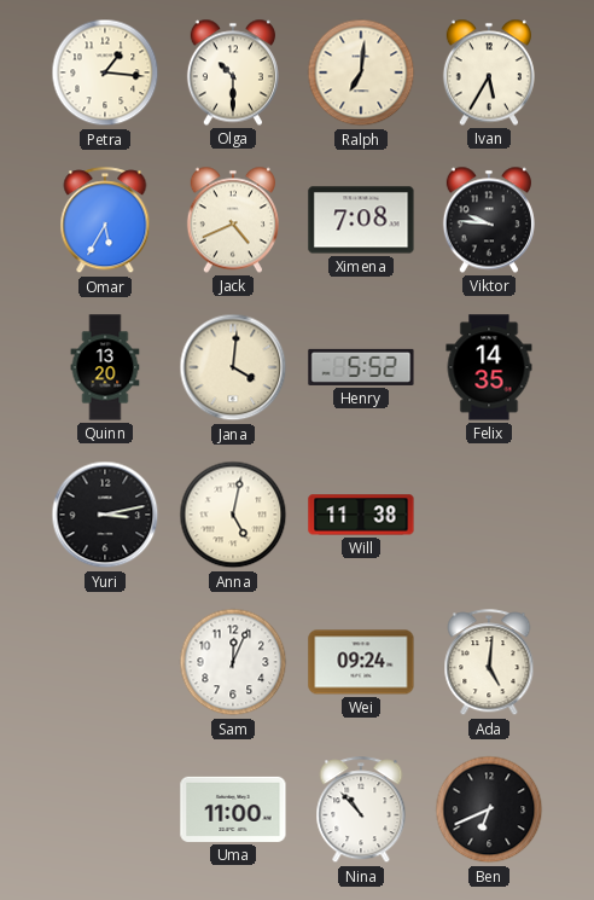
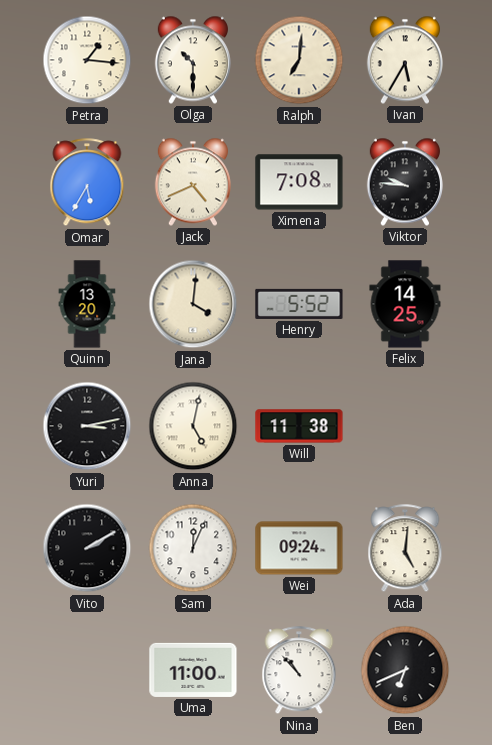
Felix: 14:35 -> 14:25 (405, 304)
Vito: none -> 2:10 (87, 548)
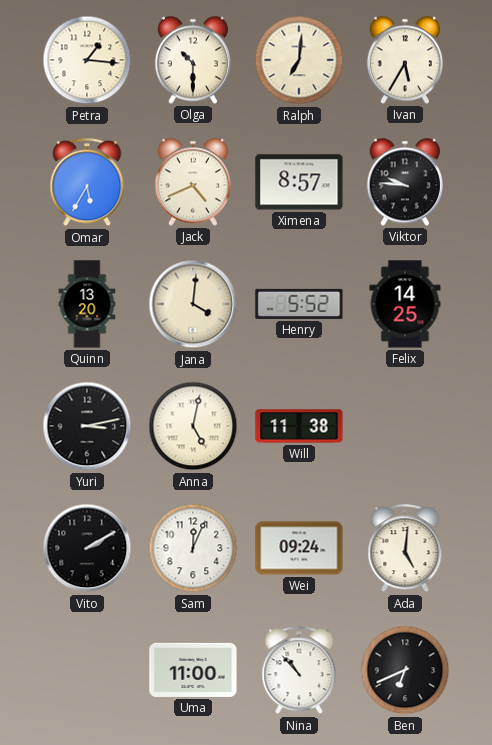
Ximena: 7:08 -> 8:57 (299, 182)
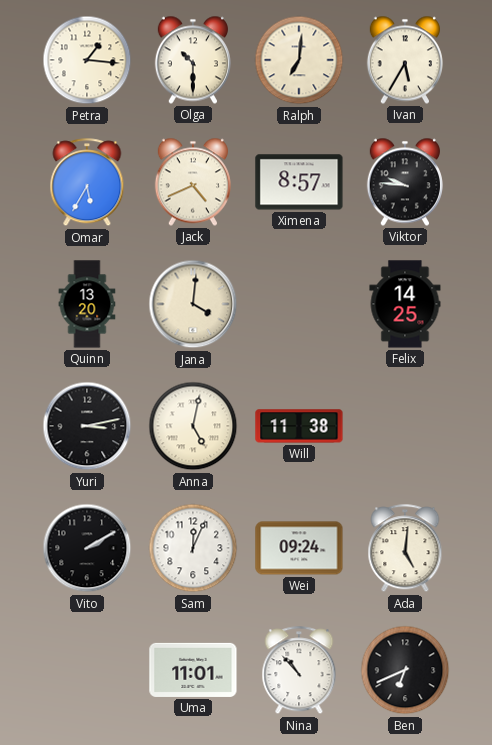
Henry: 5:52 -> none (299, 304)
Uma: 11:00 -> 11:01 (193, 670)
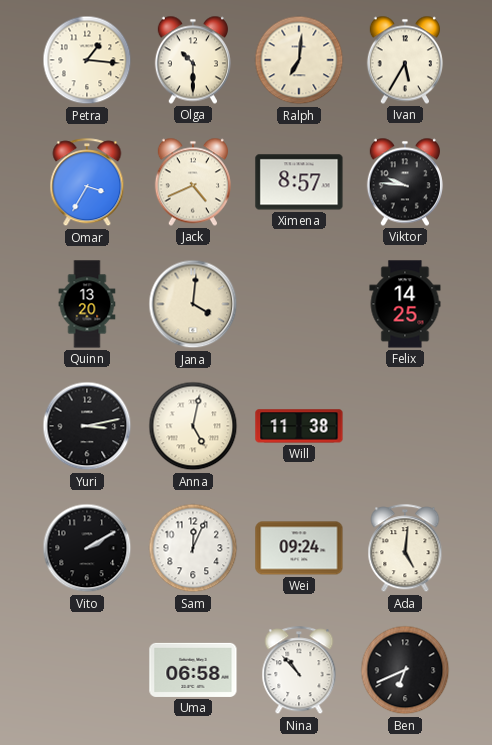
Omar: 5:35 -> 3:35 (87, 183)
Uma: 11:01 -> 06:58 (193, 670)
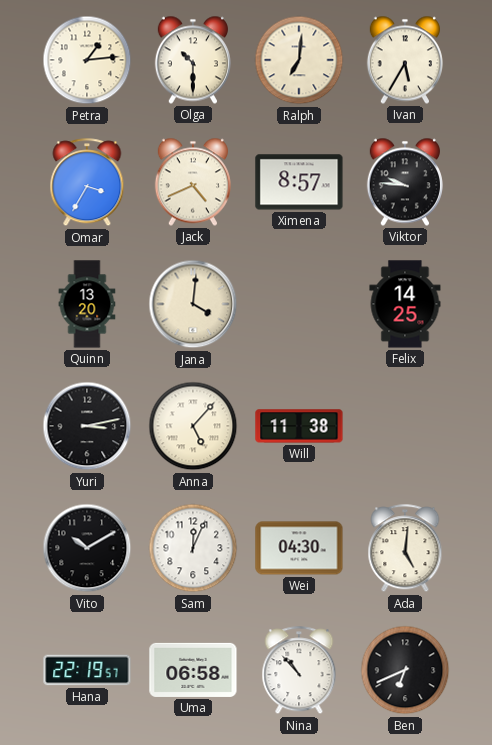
Petra: 1:16 -> 1:14 (87, 60)
Anna: 5:02 -> 5:07 (193, 426)
Vito: 2:10 -> 10:10 (87, 548)
Wei: 09:24 -> 04:30 (299, 548)
Hana: none -> 22:19 (87, 670)
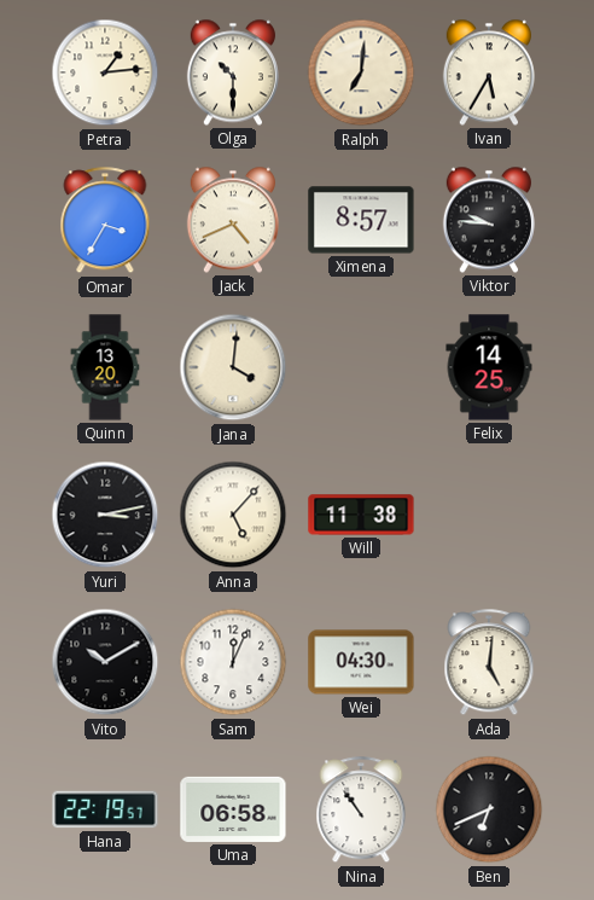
Nina: 10:53 -> 10:54 (361, 811)
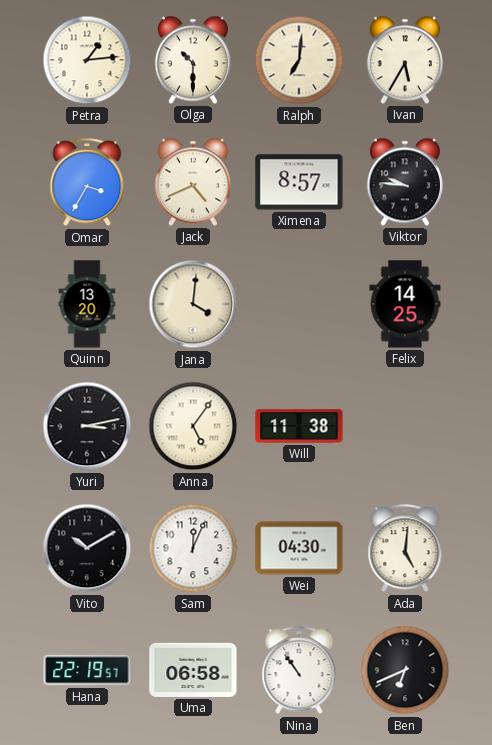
Anna: 5:07 -> 5:06 (193, 426)
